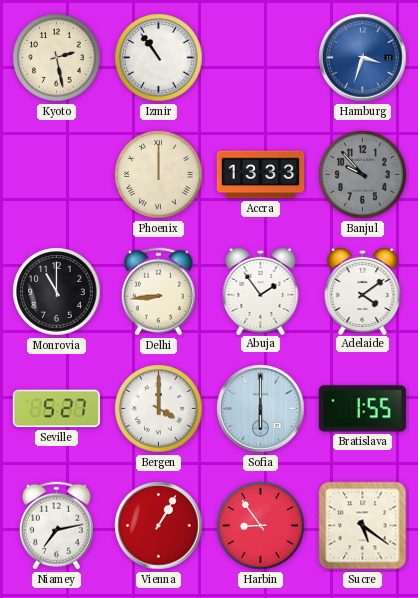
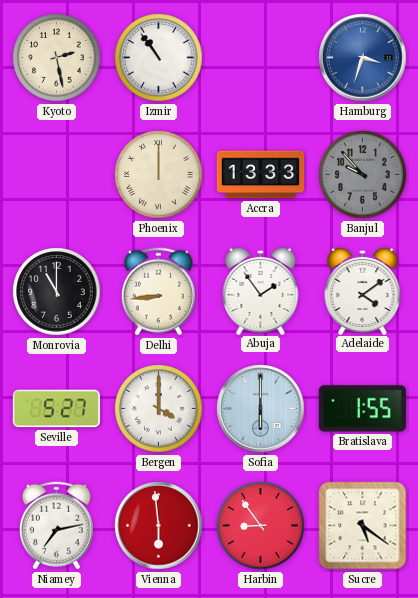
Vienna: 1:05 -> 5:59 (159, 526)
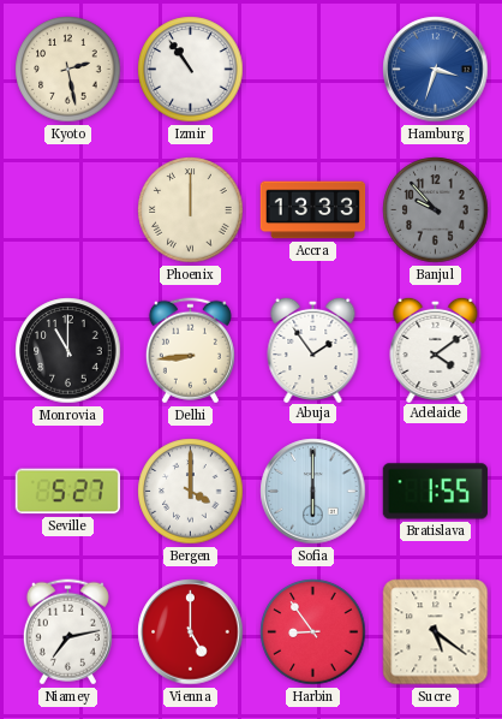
Vienna: 5:59 -> 5:00 (191, 632)
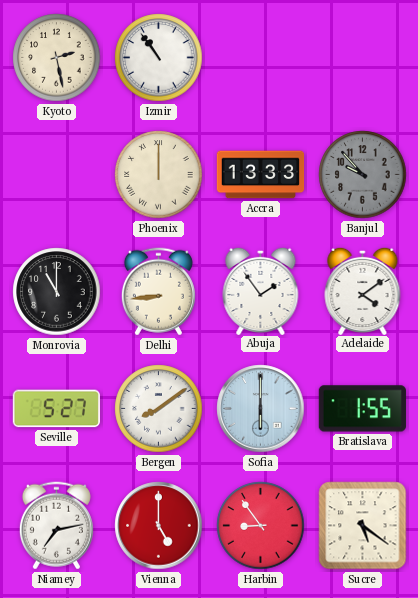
Hamburg: 3:33 -> none (436, 70)
Bergen: 4:00 -> 8:09 (159, 409)
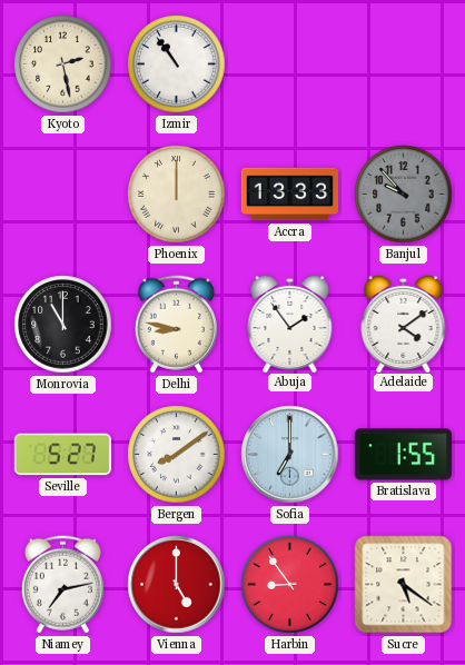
Delhi: 8:44 -> 8:47 (176, 325)
Sofia: 6:00 -> 7:00 (290, 455)
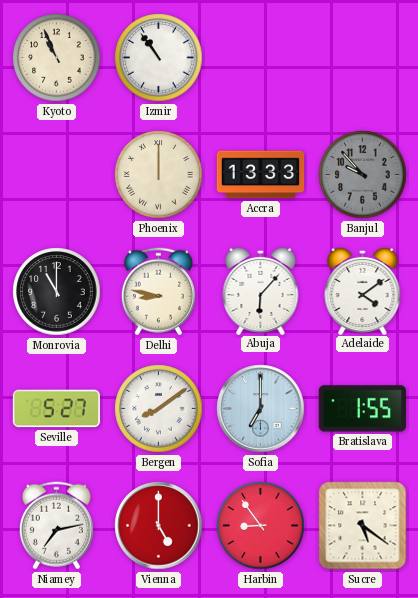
Kyoto: 2:28 -> 10:56 (57, 58)
Abuja: 1:54 -> 6:07 (261, 290)
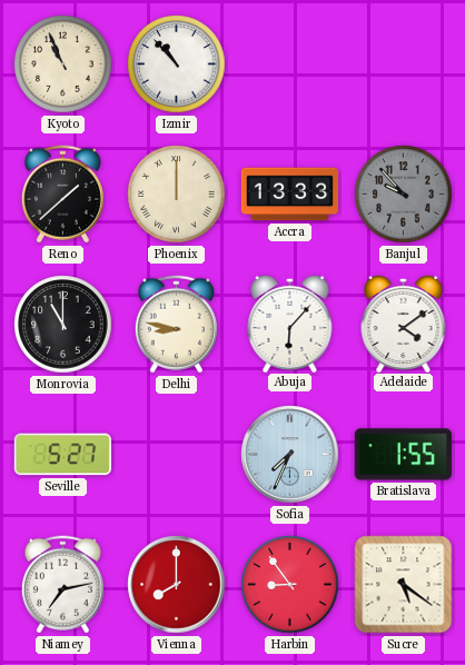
Izmir: 10:54 -> 10:53 (177, 64)
Reno: none -> 1:38 (62, 195)
Bergen: 8:09 -> none (159, 409)
Sofia: 7:00 -> 7:34 (290, 455)
Vienna: 5:00 -> 8:00 (177, 585)
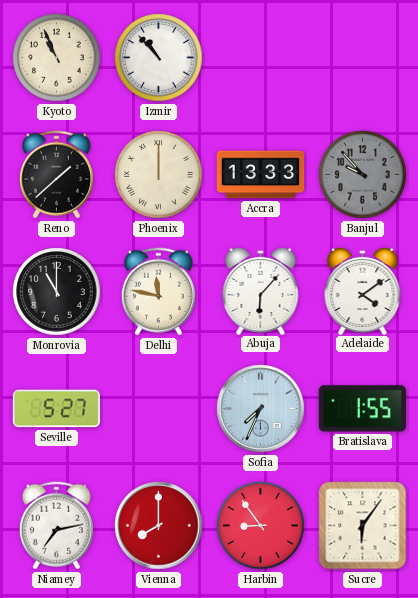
Delhi: 8:47 -> 11:47 (158, 292)
Sucre: 5:21 -> 6:06 (363, 526)
